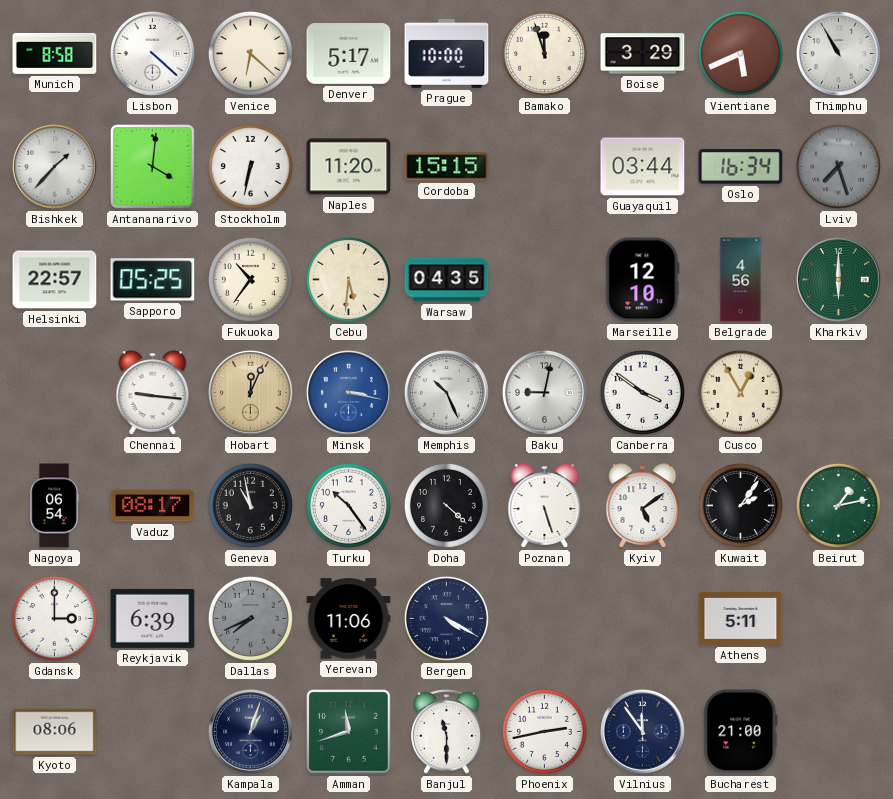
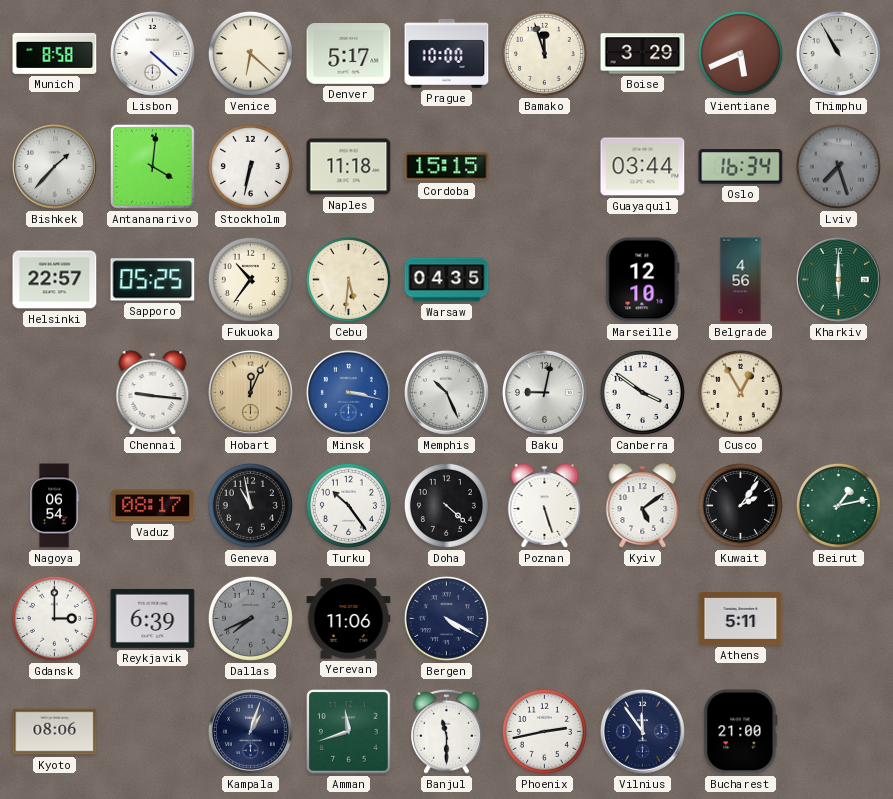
Naples: 11:20 -> 11:18 (349, 167)
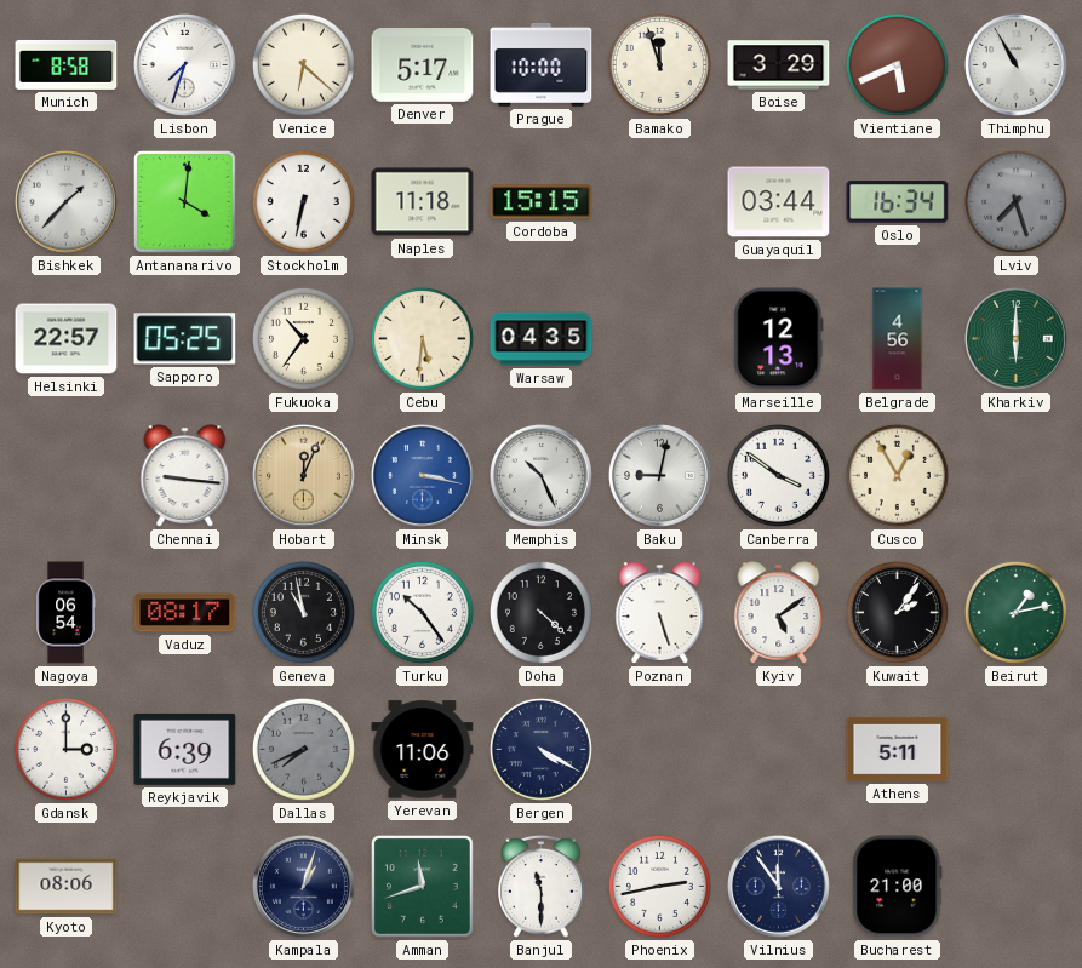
Lisbon: 4:22 -> 7:33 (184, 64)
Marseille: 12:10 -> 12:13 (779, 339)
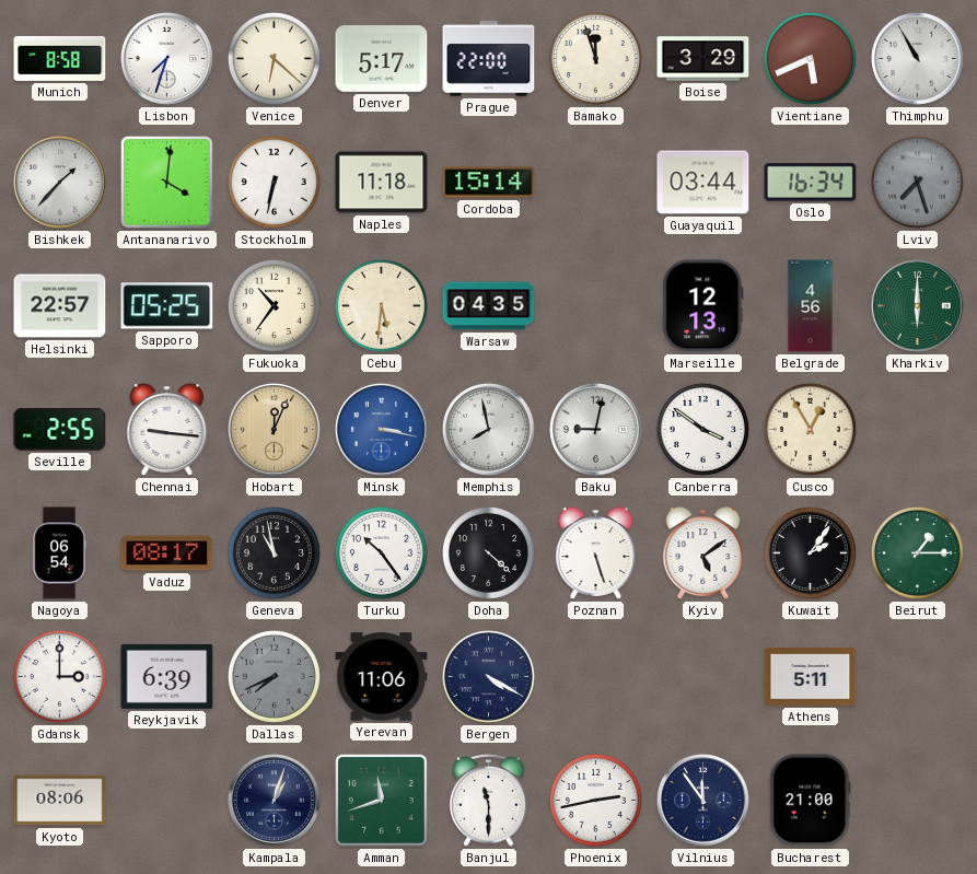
Prague: 10:00 -> 22:00 (489, 58)
Cordoba: 15:15 -> 15:14 (489, 183)
Seville: none -> 2:55 (60, 430)
Memphis: 10:26 -> 7:58 (488, 429)
Beirut: 1:13 -> 1:15 (917, 552)
